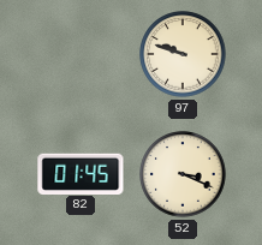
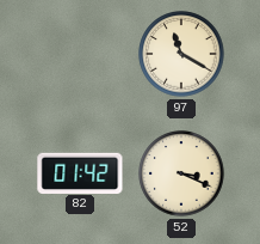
97: 9:48 -> 11:20 (181, 54)
82: 01:45 -> 01:42 (80, 172)
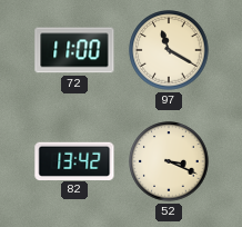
72: none -> 11:00 (74, 50)
82: 01:42 -> 13:42 (74, 160)
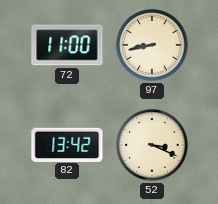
97: 11:20 -> 8:43 (152, 45)
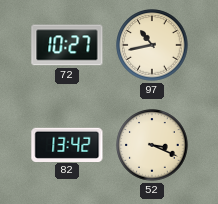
72: 11:00 -> 10:27 (67, 45)
97: 8:43 -> 10:43 (152, 45)
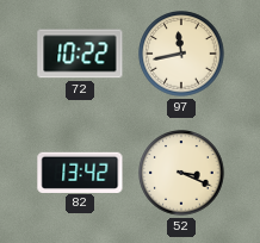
72: 10:27 -> 10:22 (80, 54)
97: 10:43 -> 11:43 (181, 54)
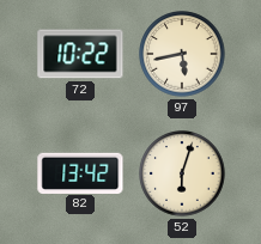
97: 11:43 -> 5:43 (182, 54)
52: 3:19 -> 6:03 (182, 173)
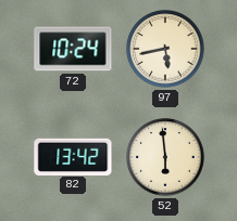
72: 10:22 -> 10:24 (73, 49)
52: 6:03 -> 5:59 (165, 157)
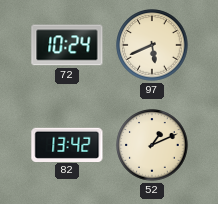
97: 5:43 -> 5:41 (152, 45)
52: 5:59 -> 1:11 (152, 145)
